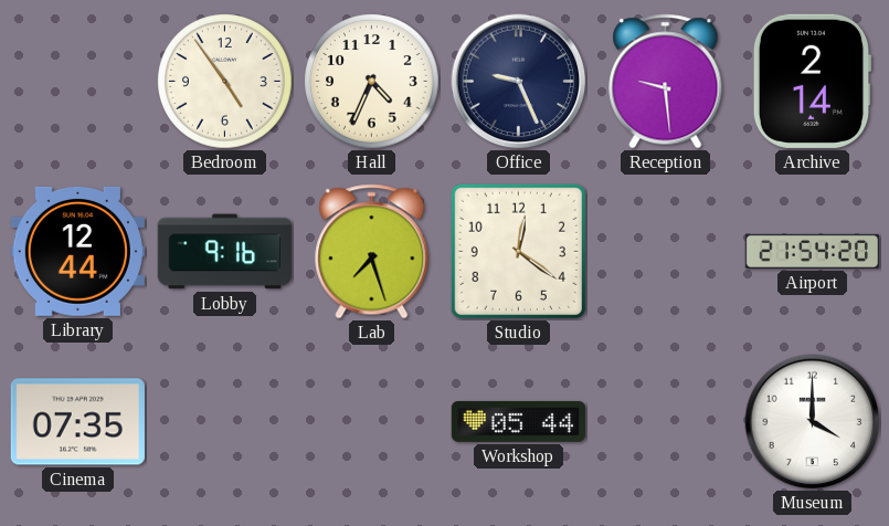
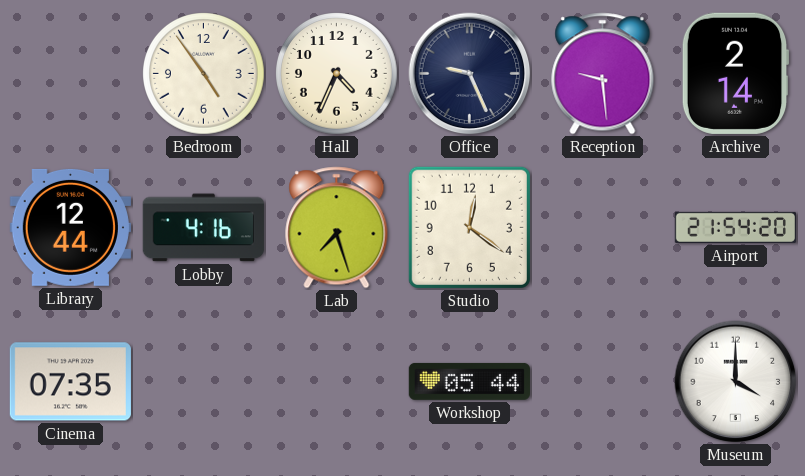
Lobby: 9:16 -> 4:16 (203, 228)
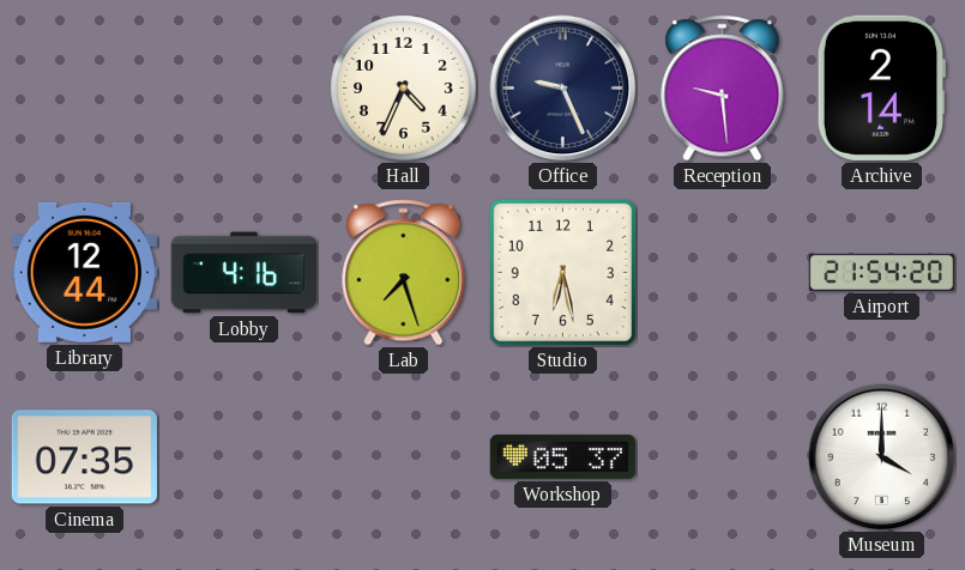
Bedroom: 4:54 -> none (204, 74)
Studio: 12:21 -> 6:28 (562, 272)
Workshop: 05:44 -> 05:37 (562, 456)
